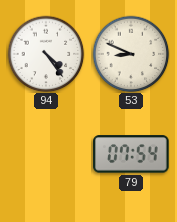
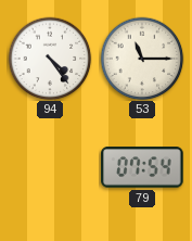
53: 8:49 -> 11:15 (142, 59)
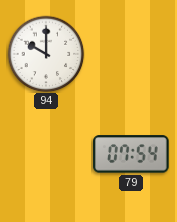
94: 4:24 -> 10:00 (46, 54)
53: 11:15 -> none (142, 59)
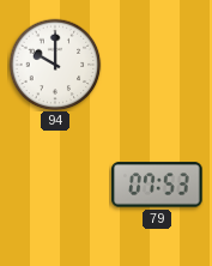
79: 07:54 -> 07:53 (157, 185)
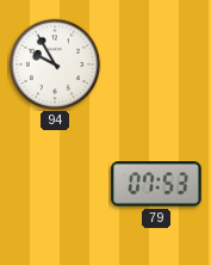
94: 10:00 -> 9:55 (55, 64)
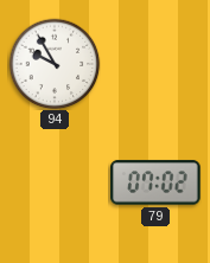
79: 07:53 -> 07:02 (155, 182)
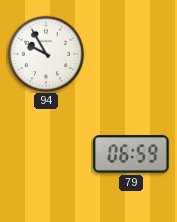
79: 07:02 -> 06:59 (131, 154)
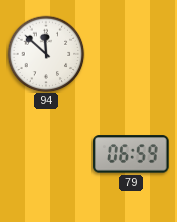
94: 9:55 -> 11:52 (46, 54)
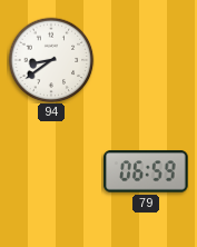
94: 11:52 -> 8:39 (51, 60)
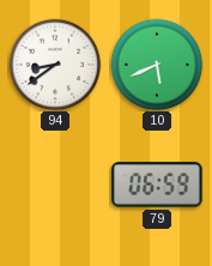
10: none -> 5:41 (157, 65)
